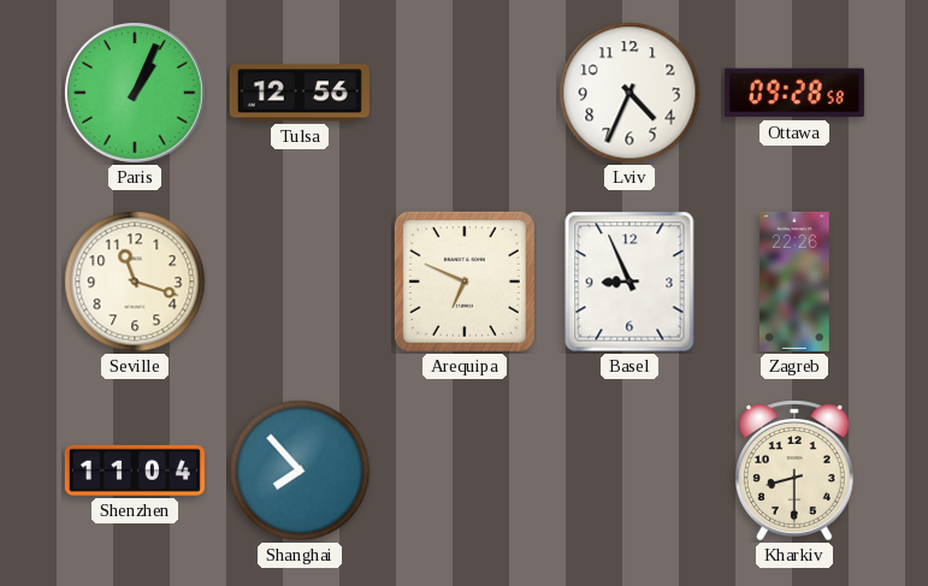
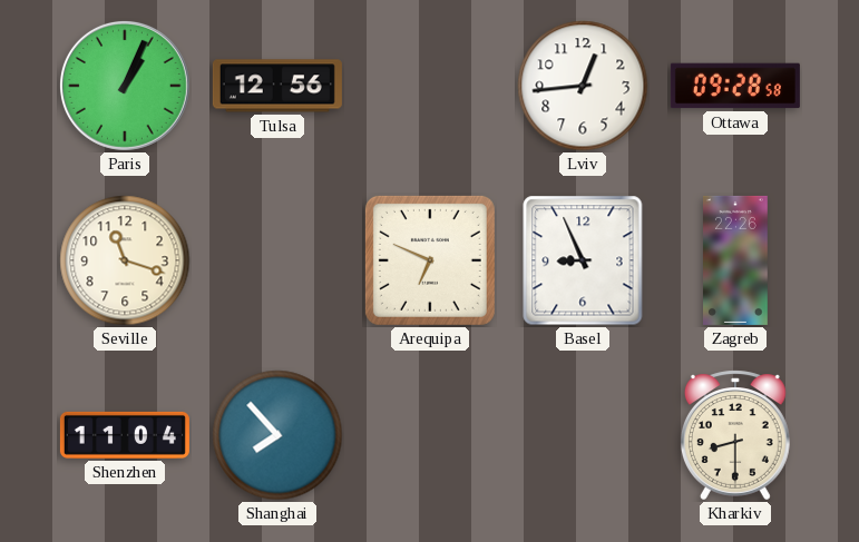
Lviv: 4:34 -> 12:44 (583, 86)
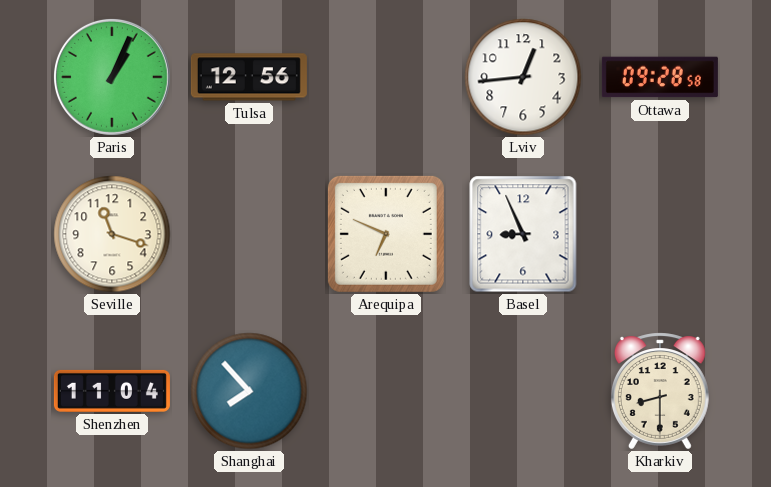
Zagreb: 22:26 -> none (736, 260)
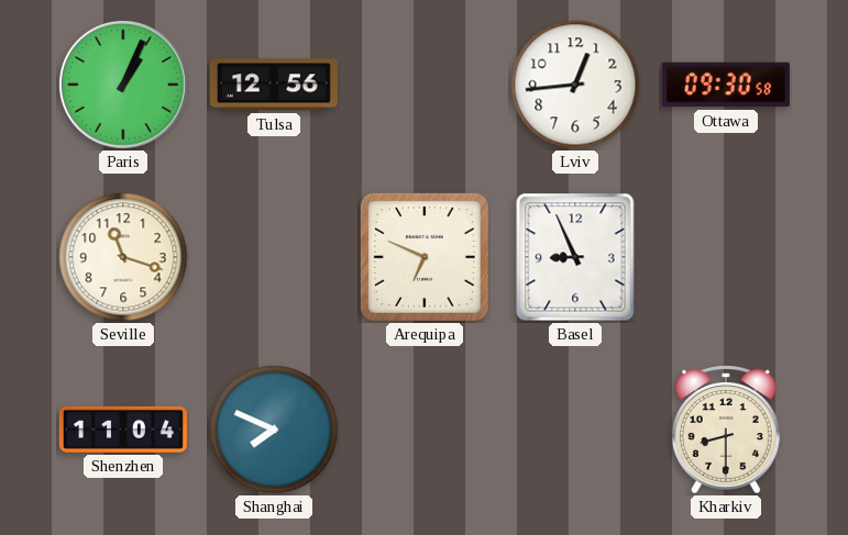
Ottawa: 09:28 -> 09:30 (726, 85)
Shanghai: 7:53 -> 7:49 (274, 430)
